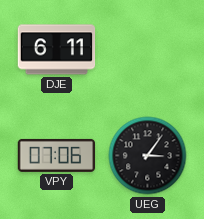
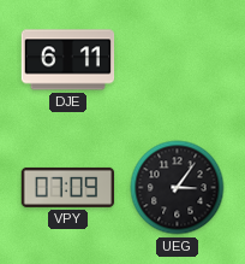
VPY: 07:06 -> 07:09 (68, 187)
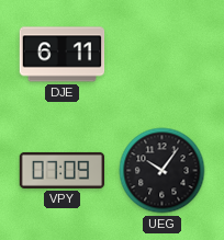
UEG: 3:06 -> 10:06 (163, 171)
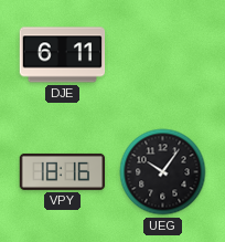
VPY: 07:09 -> 18:16 (63, 171)
